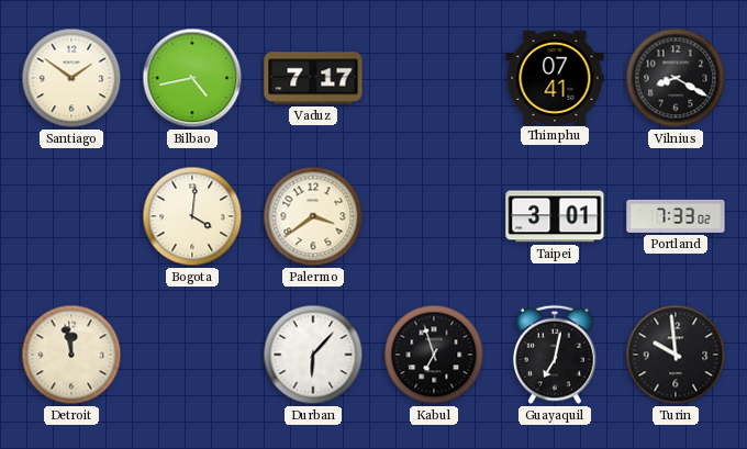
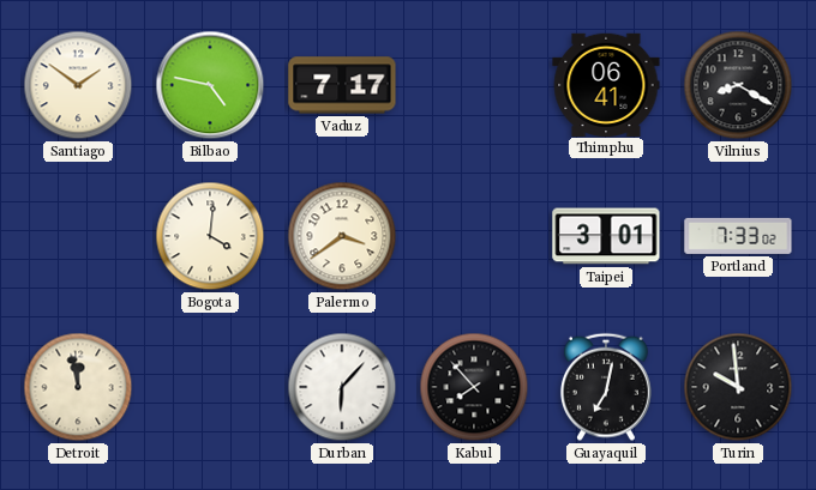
Bilbao: 4:43 -> 4:47 (210, 85)
Thimphu: 07:41 -> 06:41 (606, 84)
Kabul: 6:57 -> 7:53 (474, 387)
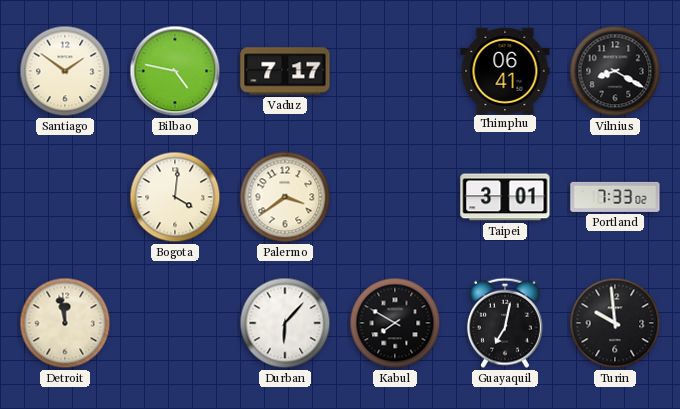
Kabul: 7:53 -> 7:50 (395, 323)
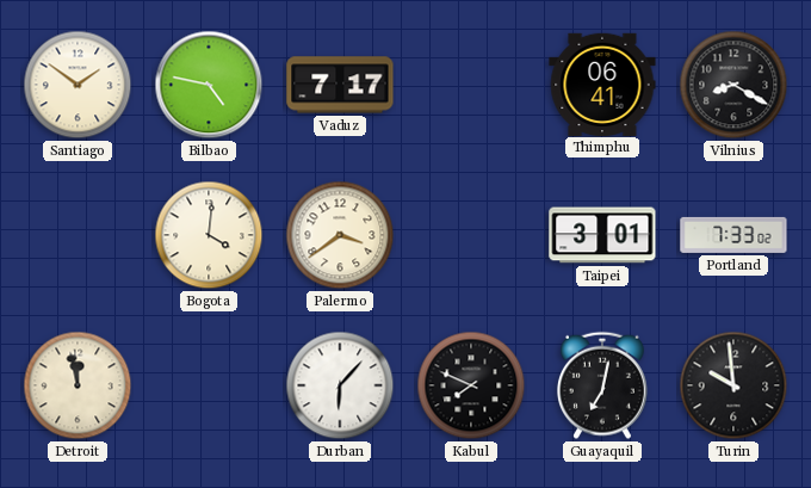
Kabul: 7:50 -> 7:49 (471, 385)
